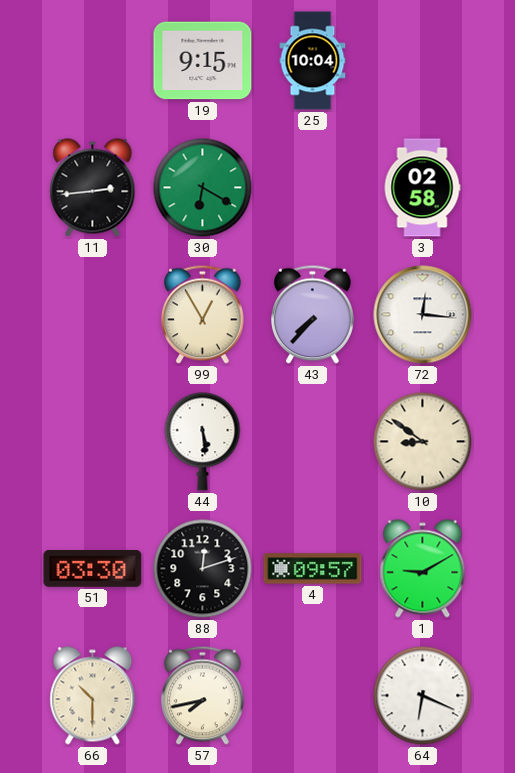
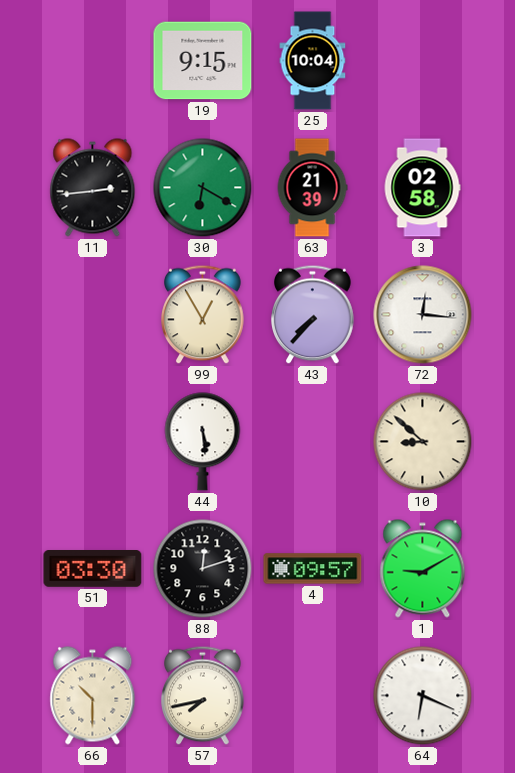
63: none -> 21:39 (312, 188)
10: 8:51 -> 8:52 (423, 442)
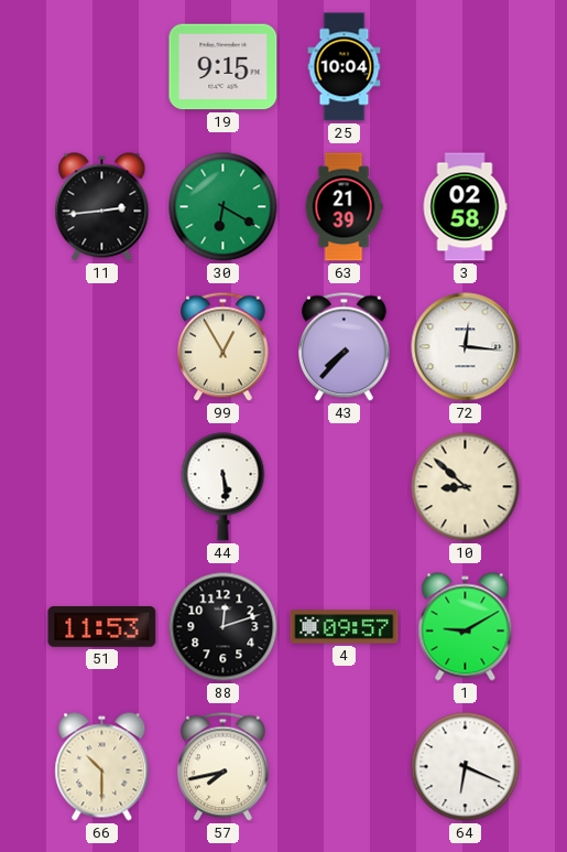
51: 03:30 -> 11:53 (102, 627)
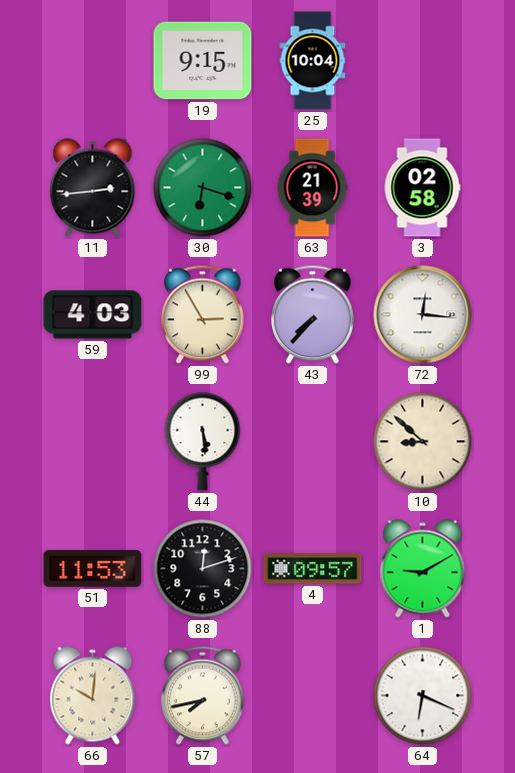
30: 6:20 -> 6:18 (203, 188)
59: none -> 4:03 (93, 315)
99: 12:55 -> 2:55 (203, 315)
66: 10:30 -> 10:01 (93, 696)
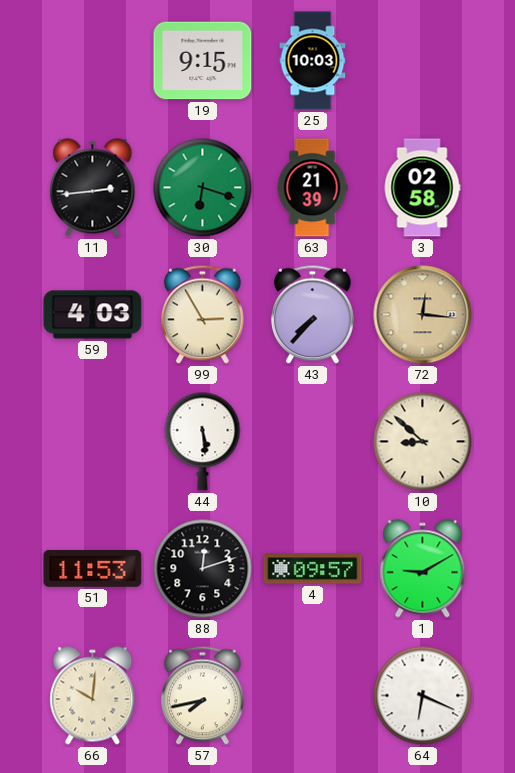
25: 10:04 -> 10:03 (313, 61)
72 dial: white -> champagne (423, 315)
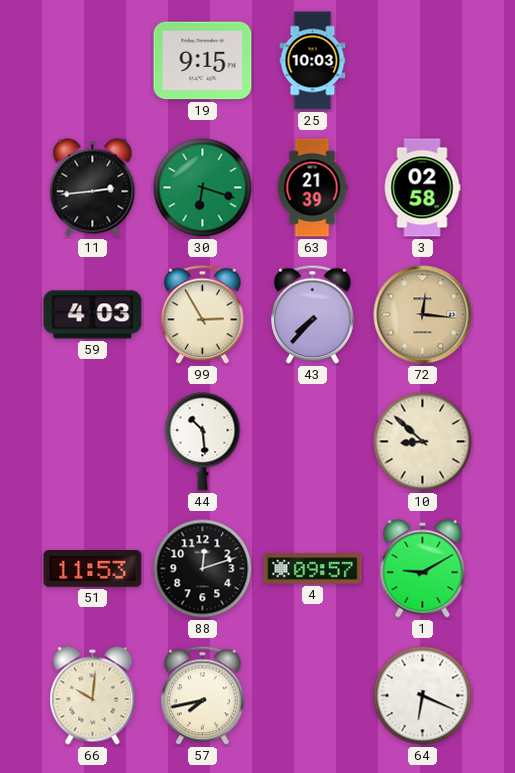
44: 5:29 -> 10:29 (203, 442)
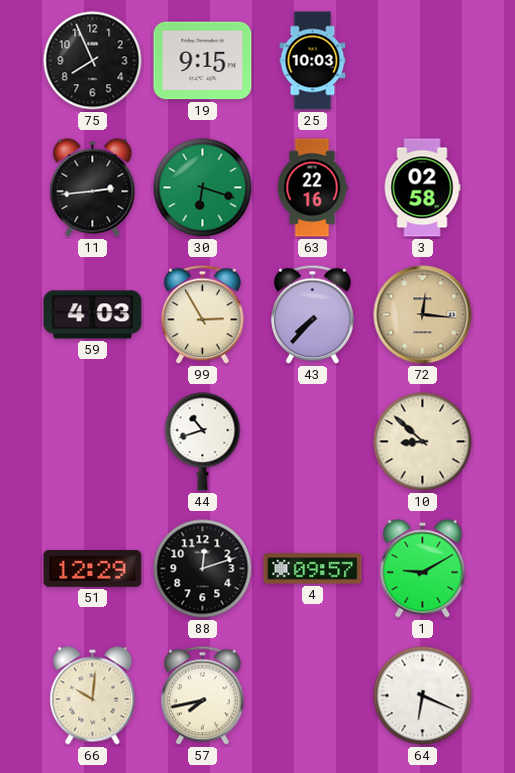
75: none -> 7:56 (93, 61)
63: 21:39 -> 22:16 (312, 188)
44: 10:29 -> 10:42 (203, 442)
51: 11:53 -> 12:29 (93, 569)
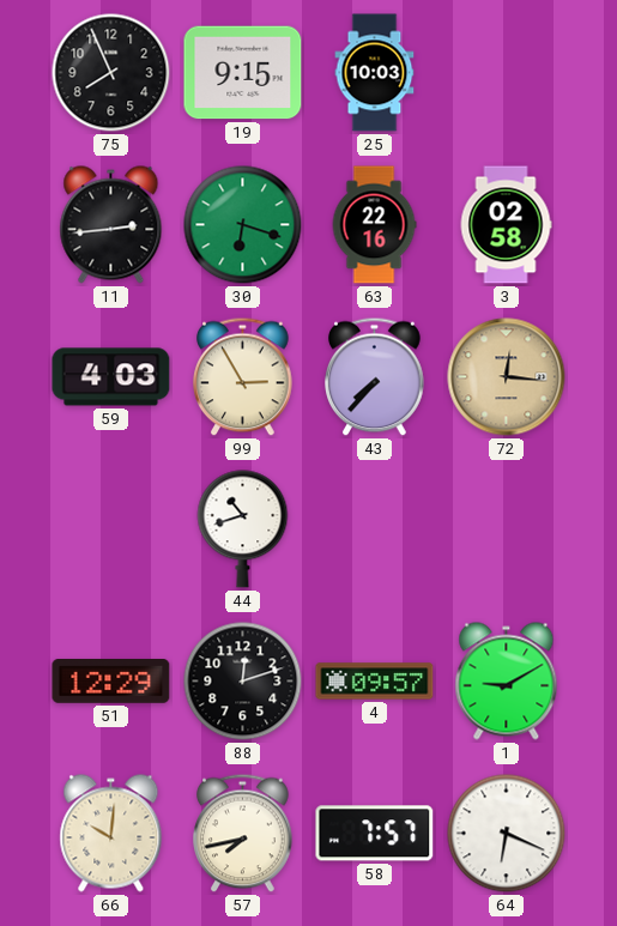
10: 8:52 -> none (423, 442)
58: none -> 7:57 (375, 834)
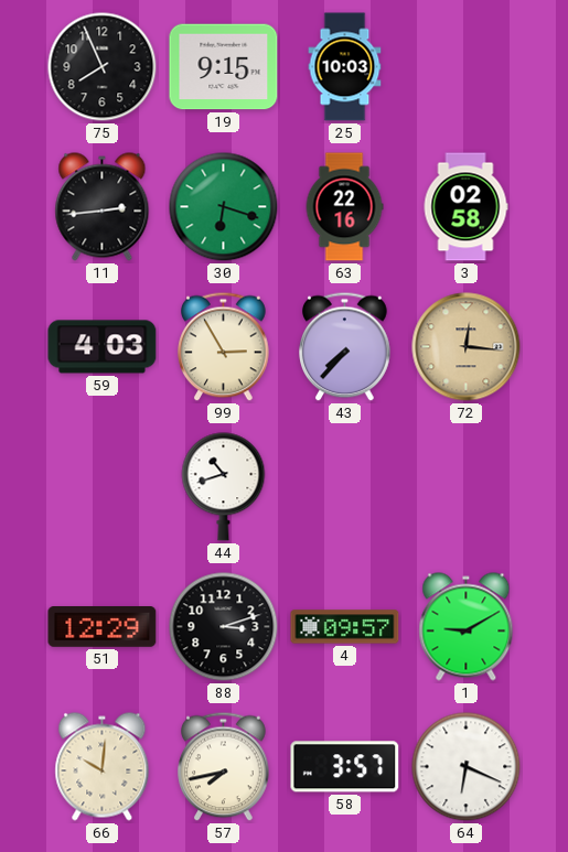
88: 12:12 -> 3:12 (224, 627)
58: 7:57 -> 3:57 (345, 767)
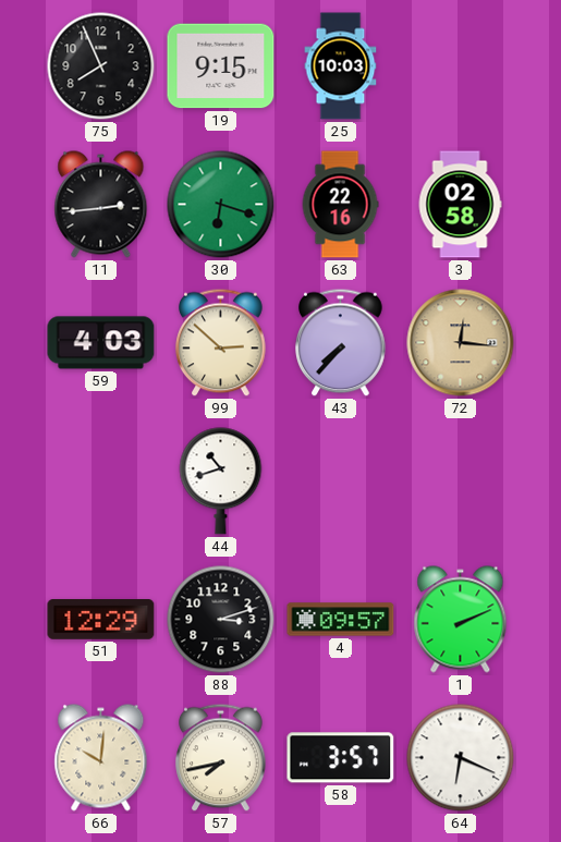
99: 2:55 -> 2:52 (221, 343)
1: 9:10 -> 2:11 (461, 620)
